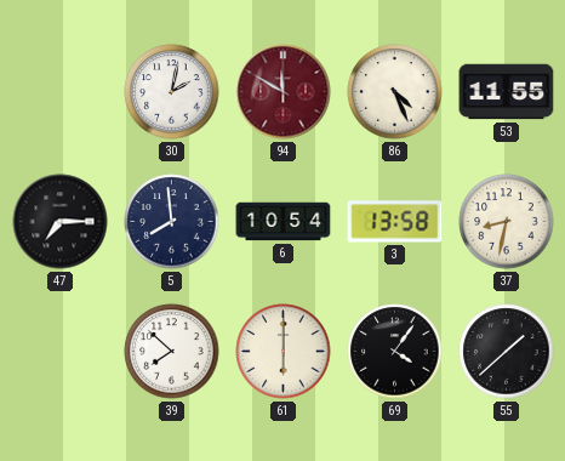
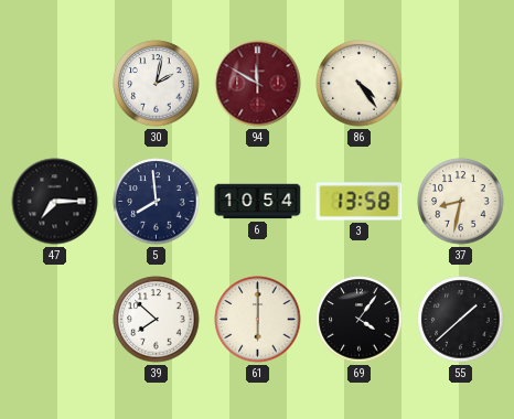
86: 4:26 -> 4:24 (360, 84)
53: 11:55 -> none (507, 92)
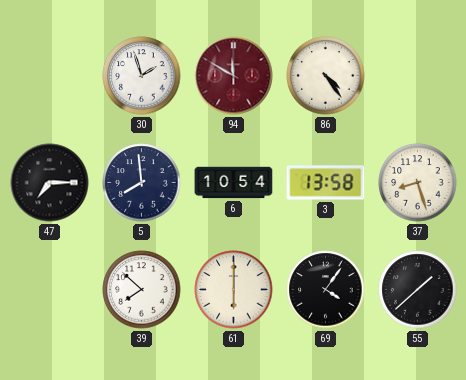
30: 2:02 -> 1:57 (142, 76)
37: 8:32 -> 8:27 (418, 183)
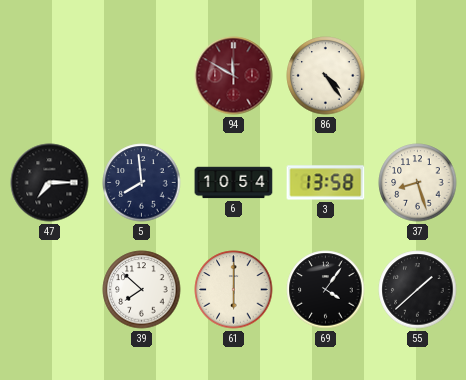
30: 1:57 -> none (142, 76)
